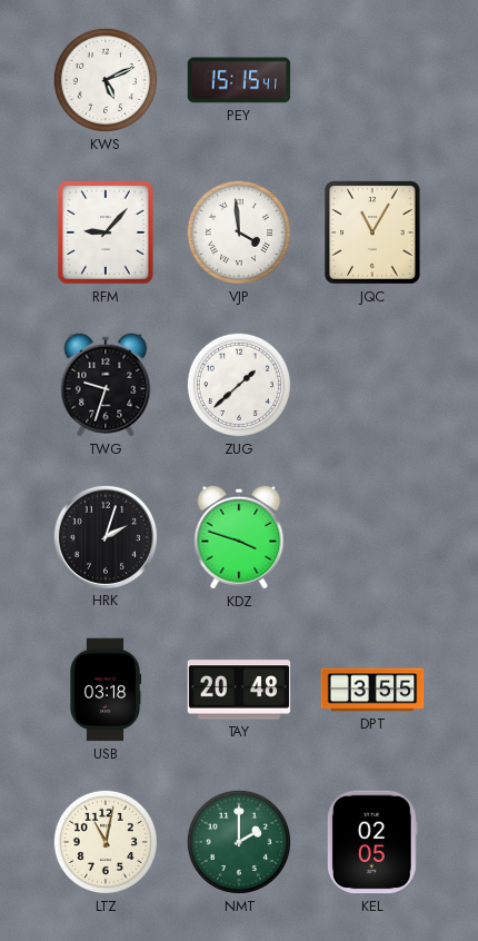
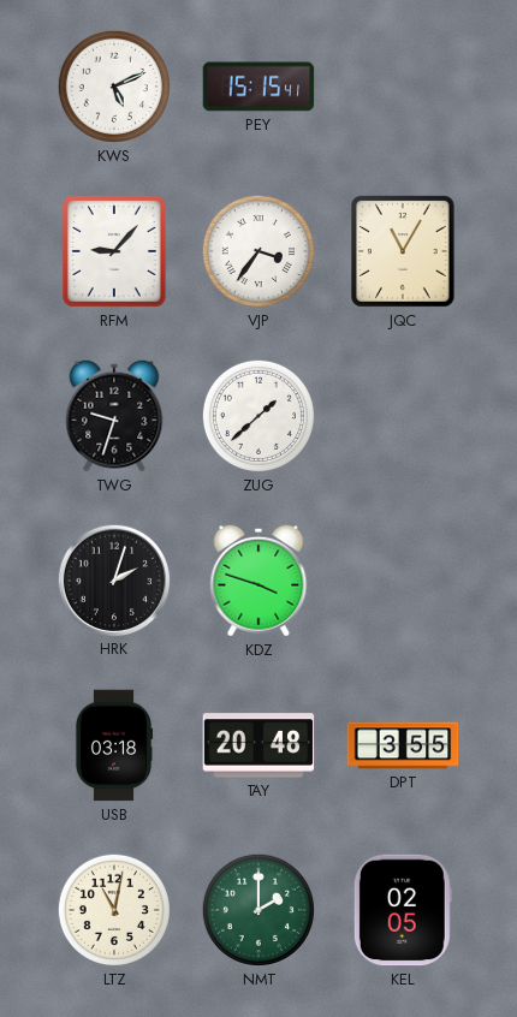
VJP: 3:59 -> 3:36 (258, 251)
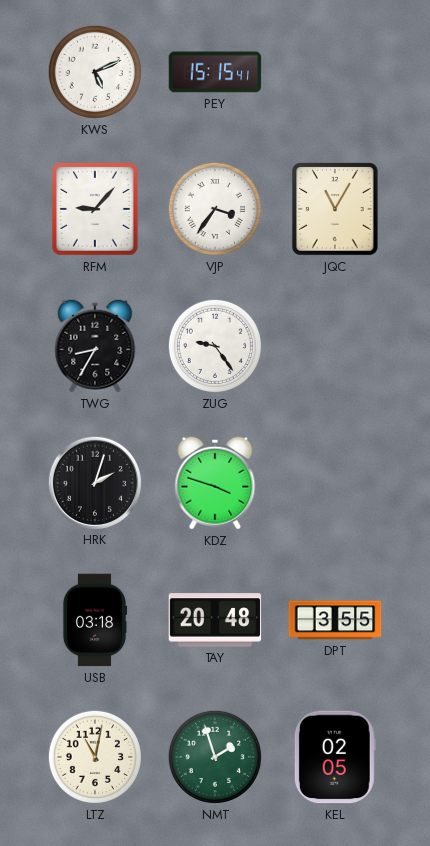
TWG: 9:33 -> 8:35 (95, 346)
ZUG: 1:38 -> 9:24 (215, 346)
NMT: 2:00 -> 1:57 (215, 757)
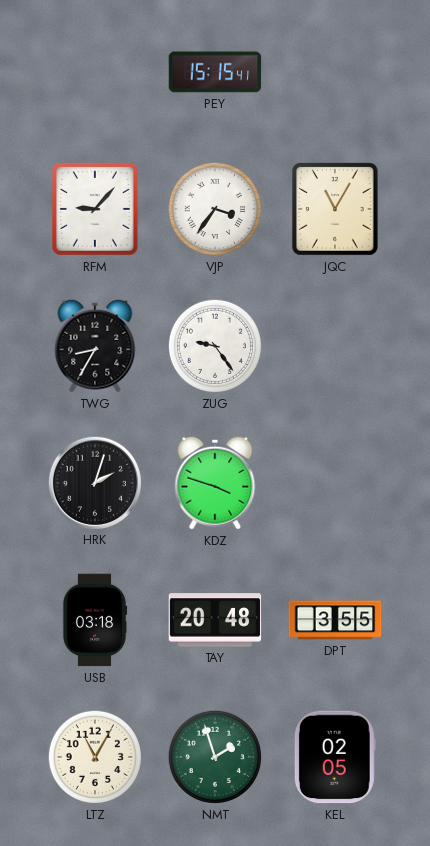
KWS: 5:11 -> none (95, 72)
LTZ: 11:02 -> 11:05 (95, 757)
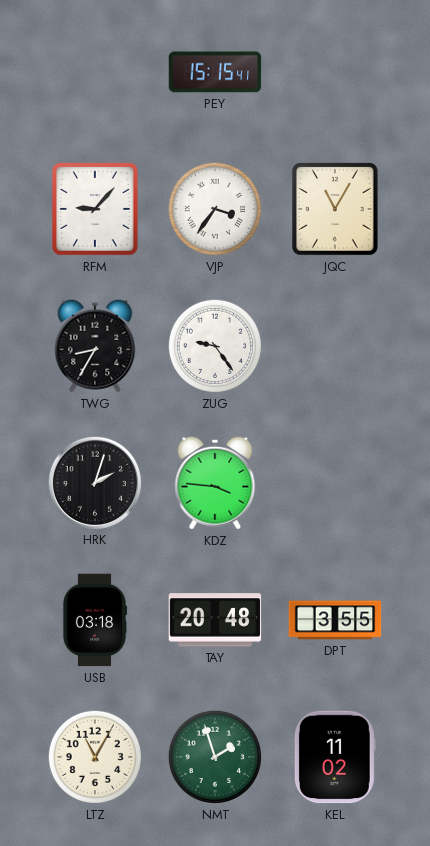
KDZ: 3:48 -> 3:46 (215, 483)
KEL: 02:05 -> 11:02 (335, 757)
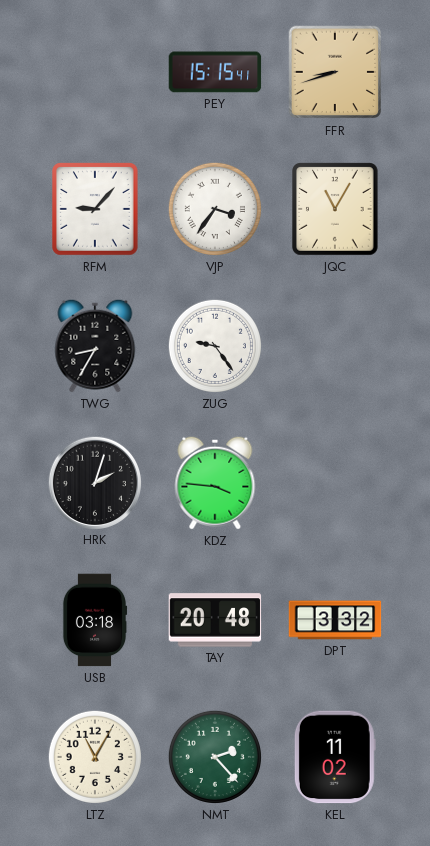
FFR: none -> 8:42 (335, 72)
DPT: 3:55 -> 3:32 (335, 620)
NMT: 1:57 -> 2:23 (215, 757)
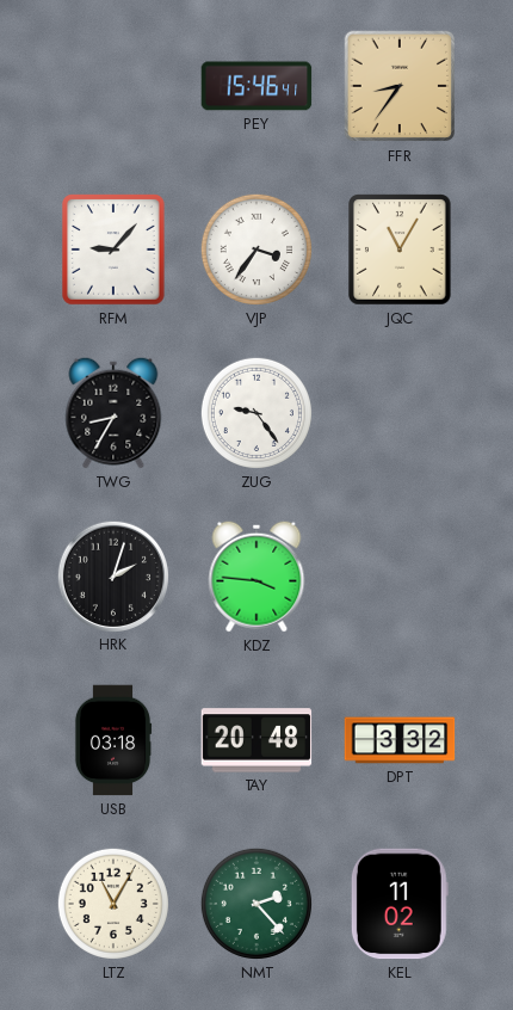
PEY: 15:15 -> 15:46 (256, 86)
FFR: 8:42 -> 8:36 (400, 86)
